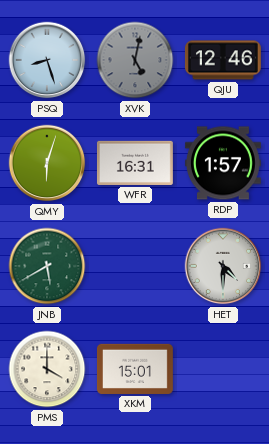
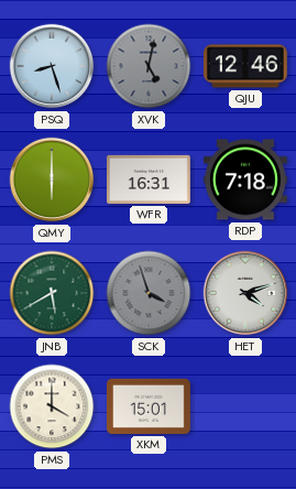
QMY: 6:03 -> 6:00 (52, 180)
RDP: 1:57 -> 7:18 (245, 180)
SCK: none -> 3:57 (149, 293)
HET: 4:30 -> 4:12 (245, 293)
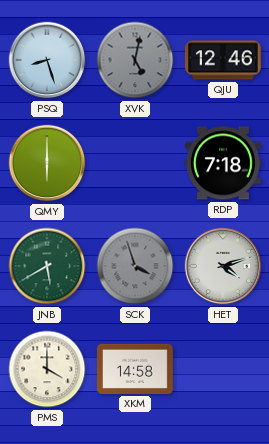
WFR: 16:31 -> none (149, 180)
XKM: 15:01 -> 14:58 (135, 369)
